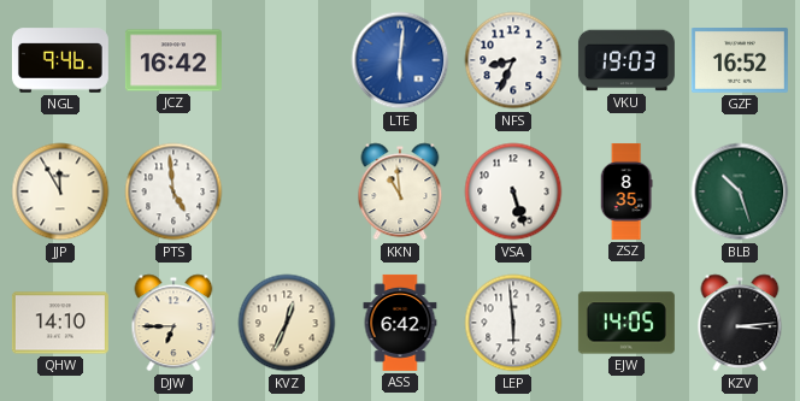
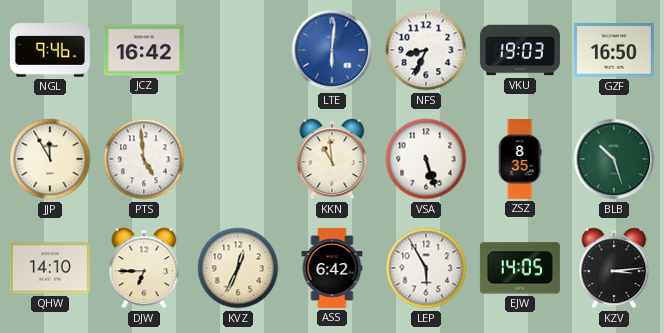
GZF: 16:52 -> 16:50 (614, 51)
LEP: 5:59 -> 5:55 (426, 268)
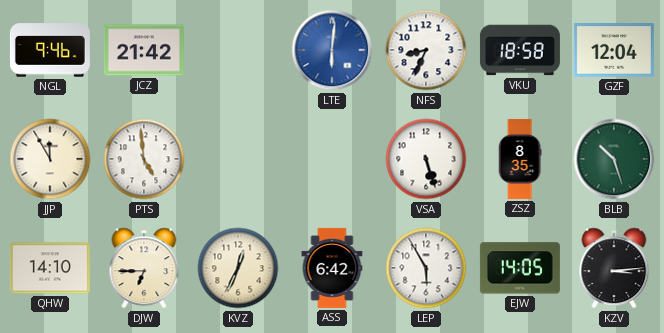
JCZ: 16:42 -> 21:42 (144, 50)
VKU: 19:03 -> 18:58 (520, 50)
GZF: 16:50 -> 12:04 (614, 51)
KKN: 10:59 -> none (332, 159)
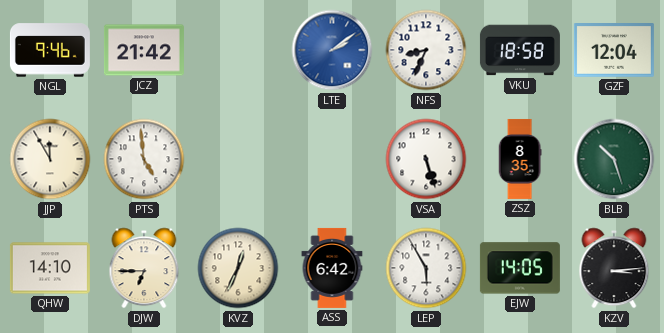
LTE: 6:01 -> 2:09 (332, 50)
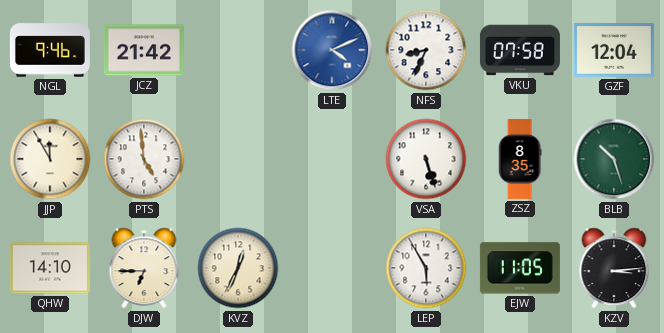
LTE: 2:09 -> 4:11 (332, 50)
VKU: 18:58 -> 07:58 (520, 50)
ASS: 6:42 -> none (332, 268)
EJW: 14:05 -> 11:05 (520, 268)
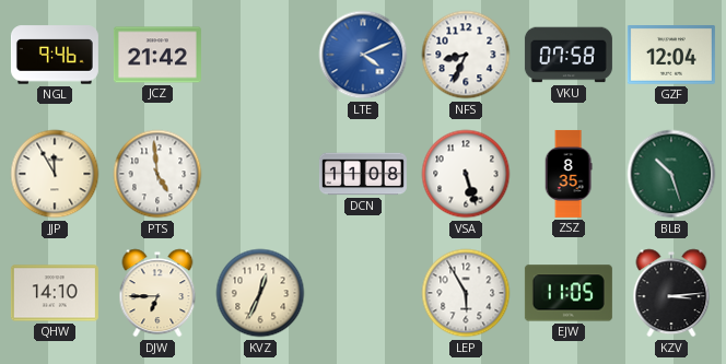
DCN: none -> 11:08 (363, 174)
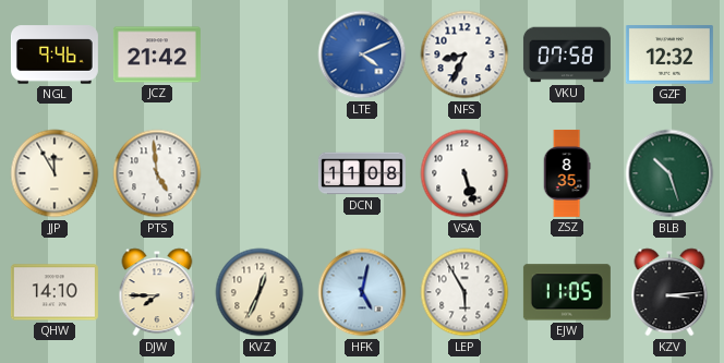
GZF: 12:04 -> 12:32 (669, 56)
DJW: 6:45 -> 7:45 (157, 292)
HFK: none -> 5:02 (362, 292)
